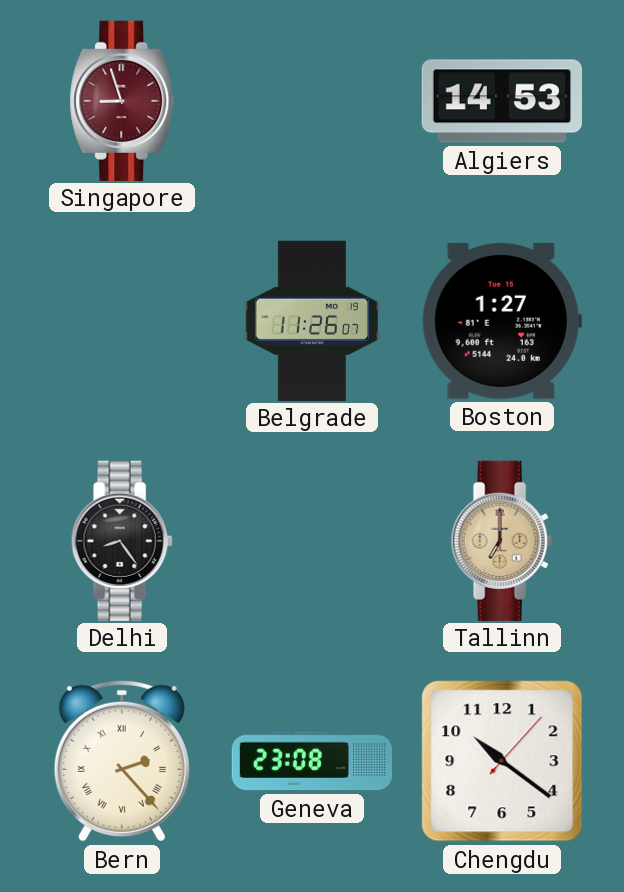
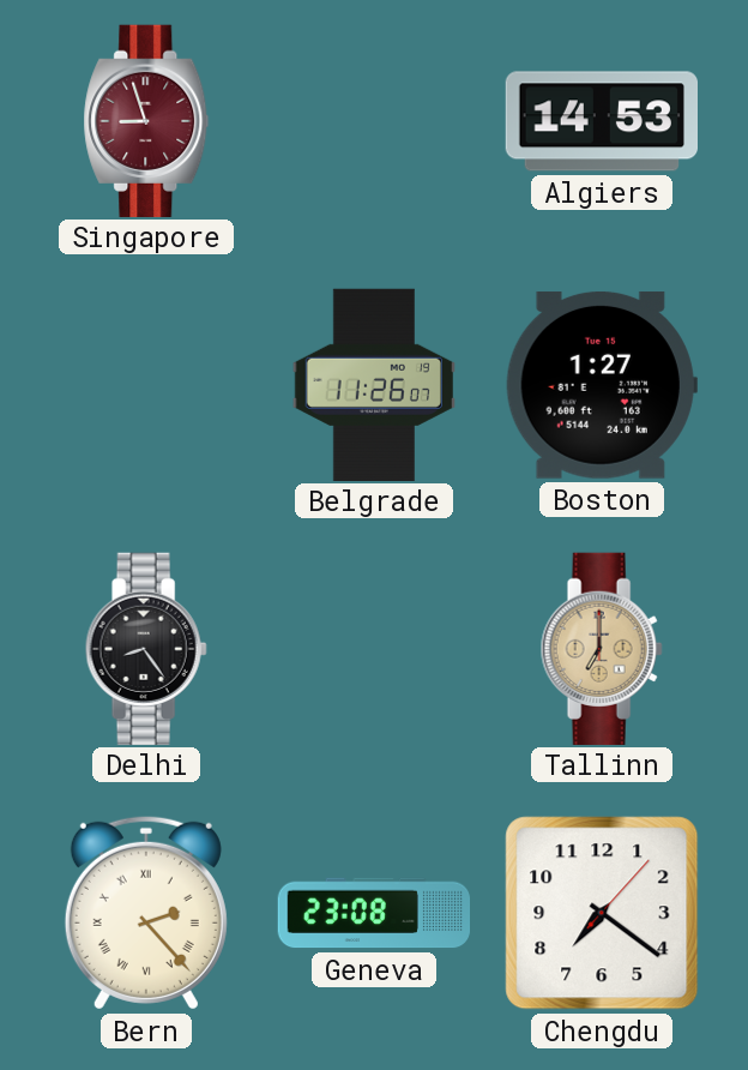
Chengdu: 10:21 -> 7:21 (602, 913)
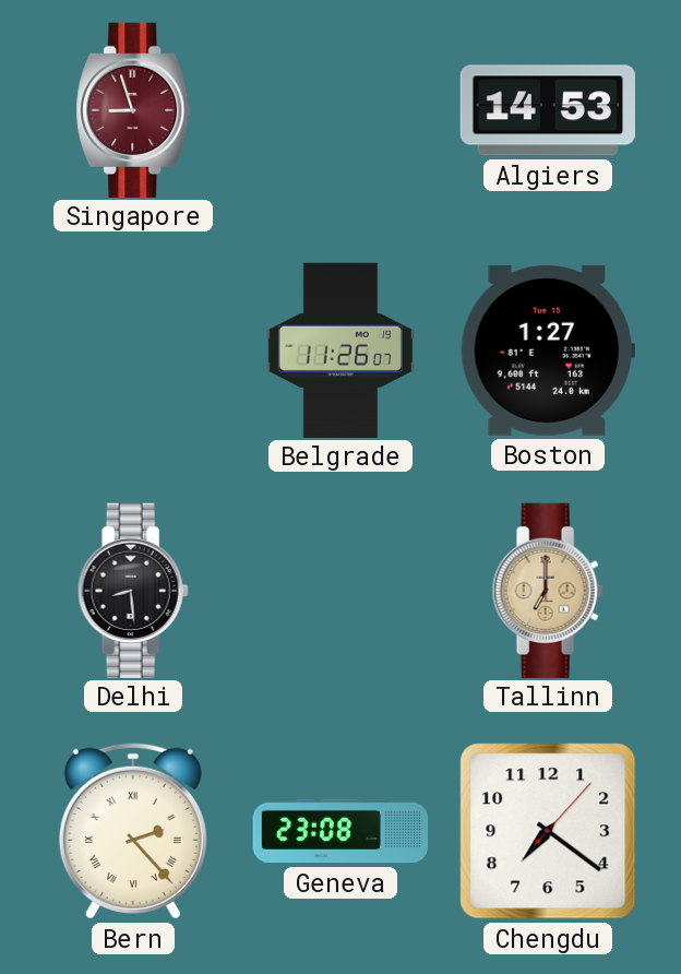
Delhi: 8:24 -> 8:29 (133, 590)
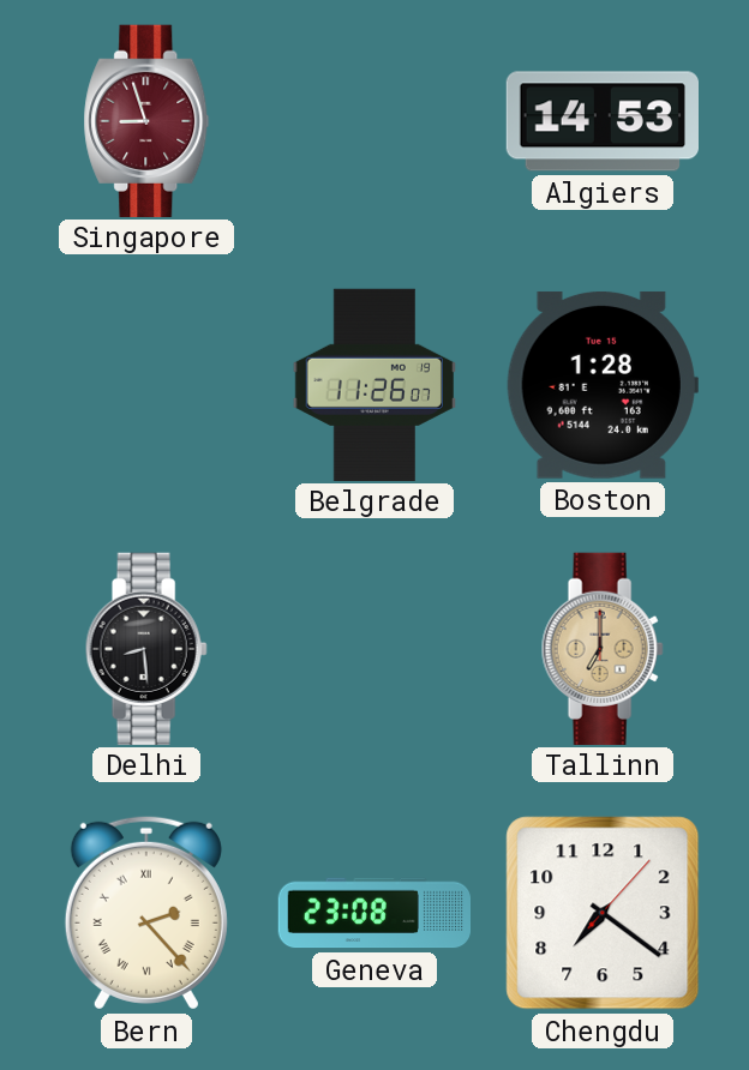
Boston: 1:27 -> 1:28 (603, 385)
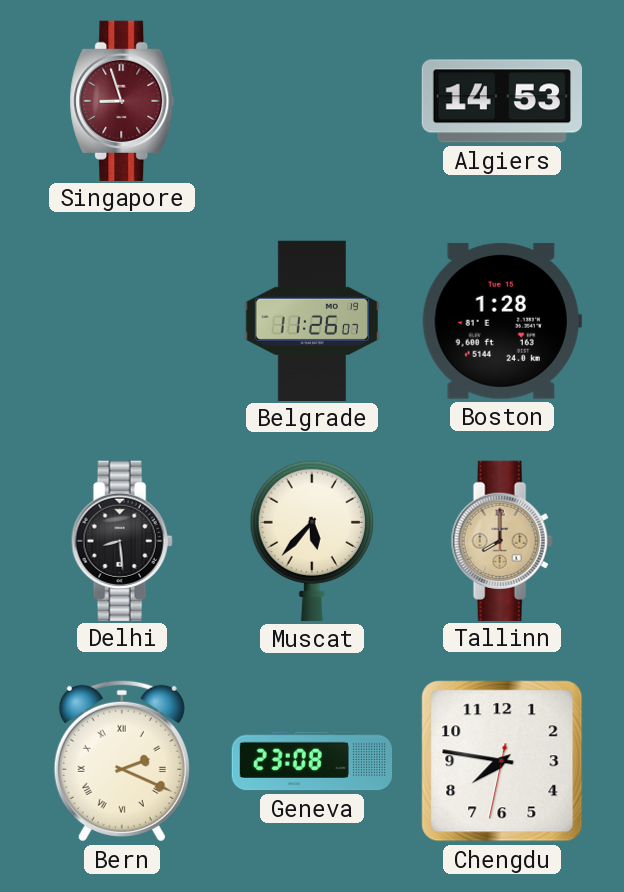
Muscat: none -> 5:37 (312, 540)
Tallinn: 7:00 -> 8:00 (502, 540)
Bern: 2:23 -> 2:19 (122, 761)
Chengdu: 7:21 -> 7:46 (502, 761)
